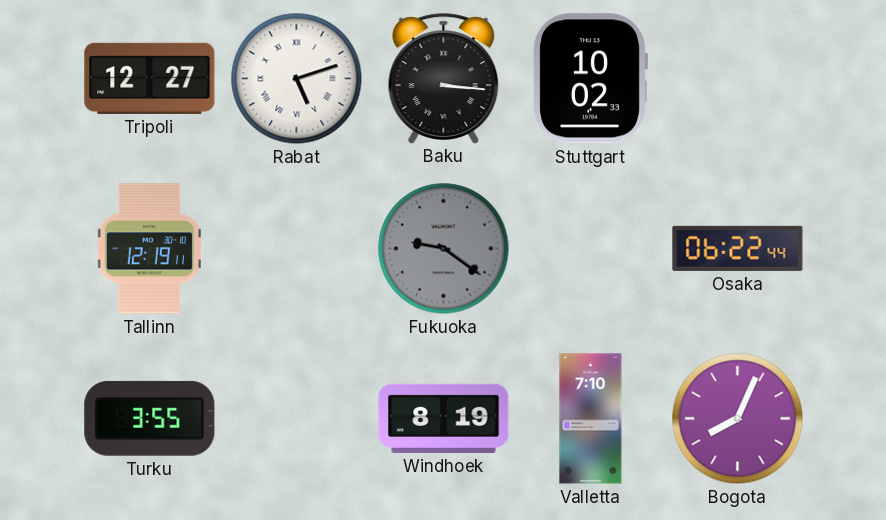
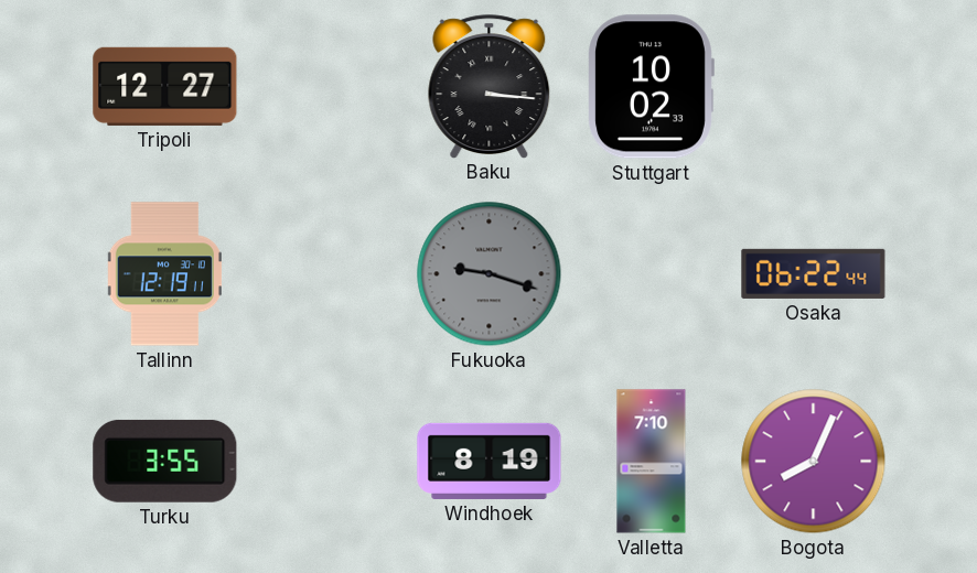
Rabat: 5:12 -> none (297, 79)
Fukuoka: 9:21 -> 9:18 (490, 274)
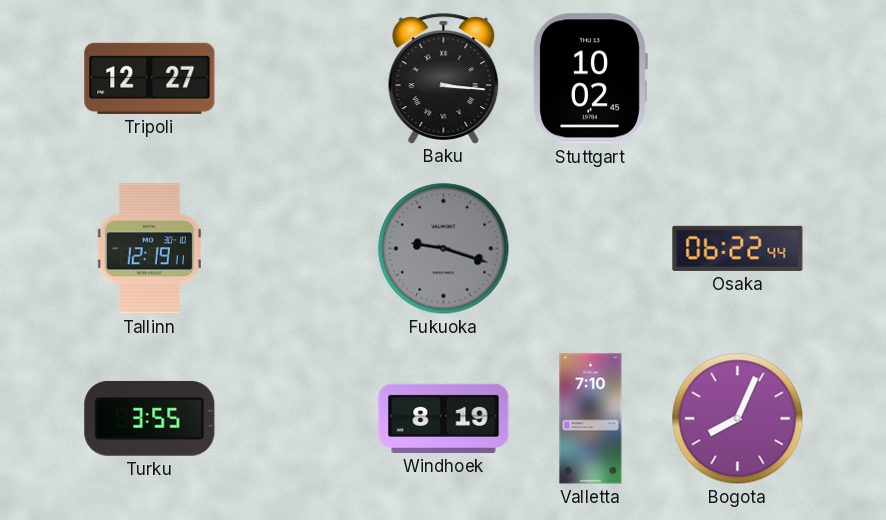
Stuttgart: 10:02:33 -> 10:02:45 (591, 79)
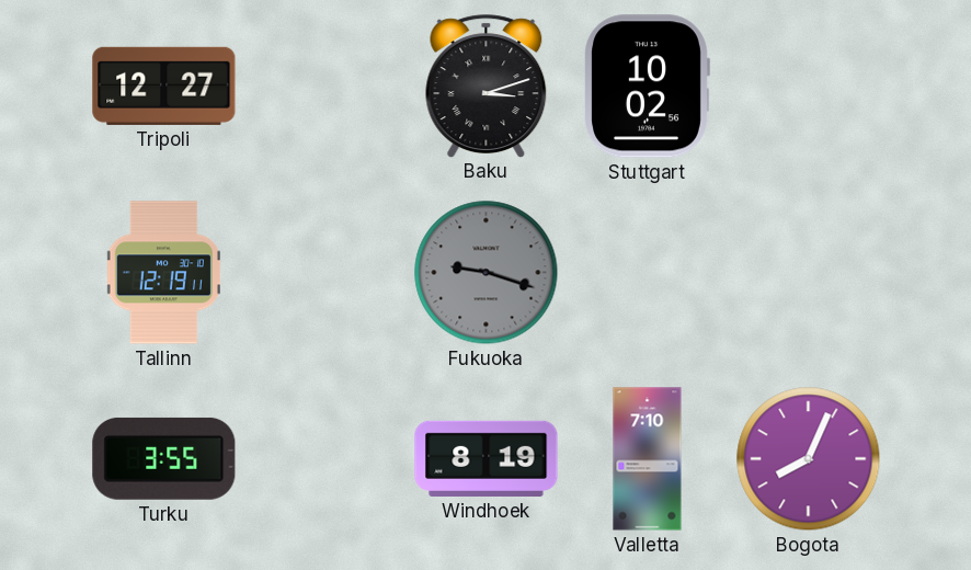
Baku: 3:16 -> 3:12 (487, 86)
Stuttgart: 10:02:45 -> 10:02:56 (648, 87)
Osaka: 06:22 -> none (738, 248)
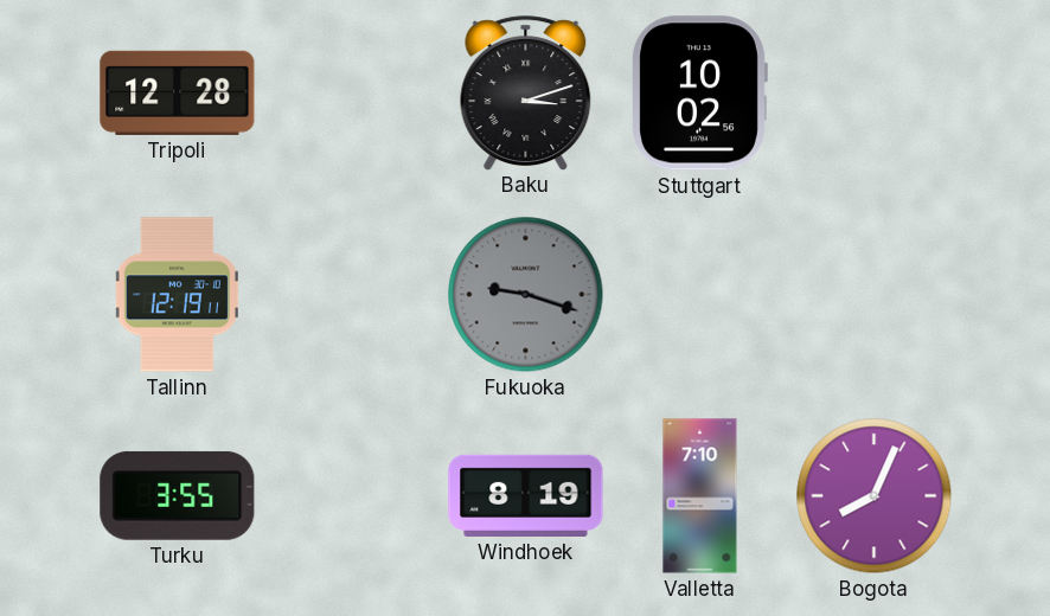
Tripoli: 12:27 -> 12:28 (178, 92)
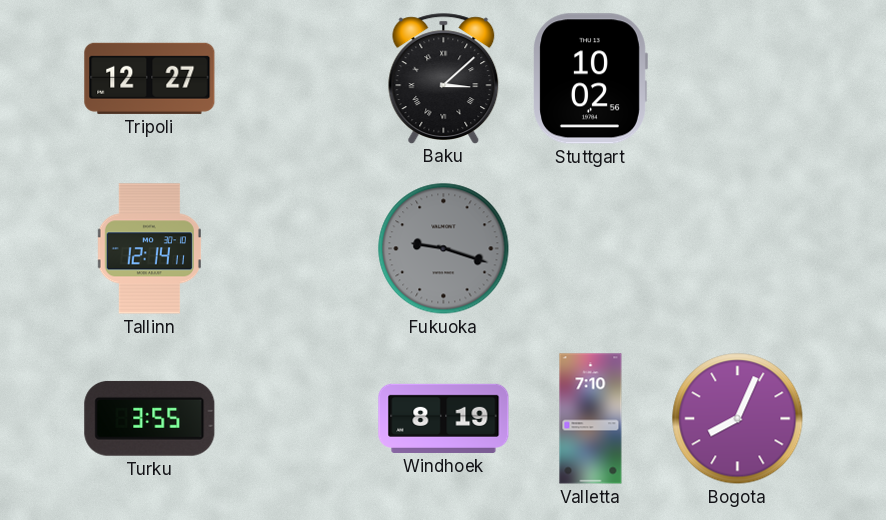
Tripoli: 12:28 -> 12:27 (150, 78)
Baku: 3:12 -> 3:08 (444, 78)
Tallinn: 12:19 -> 12:14 (149, 249)
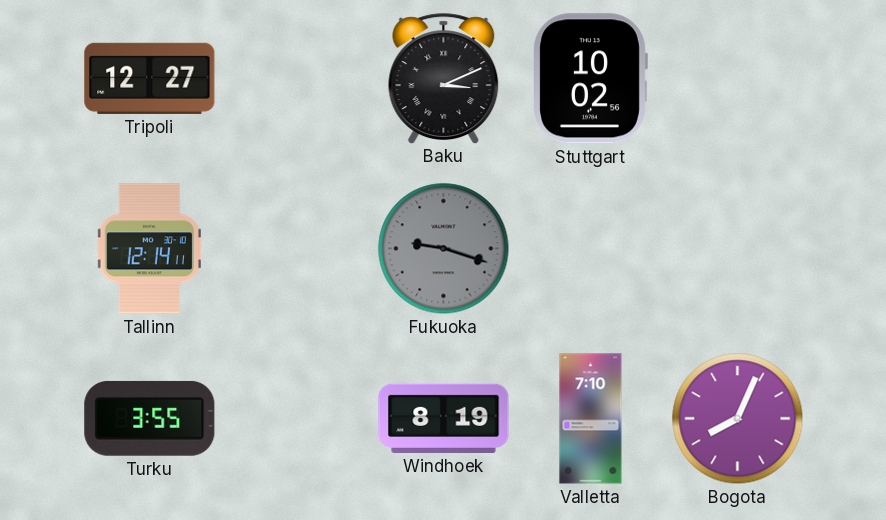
Baku: 3:08 -> 3:11 (444, 78)
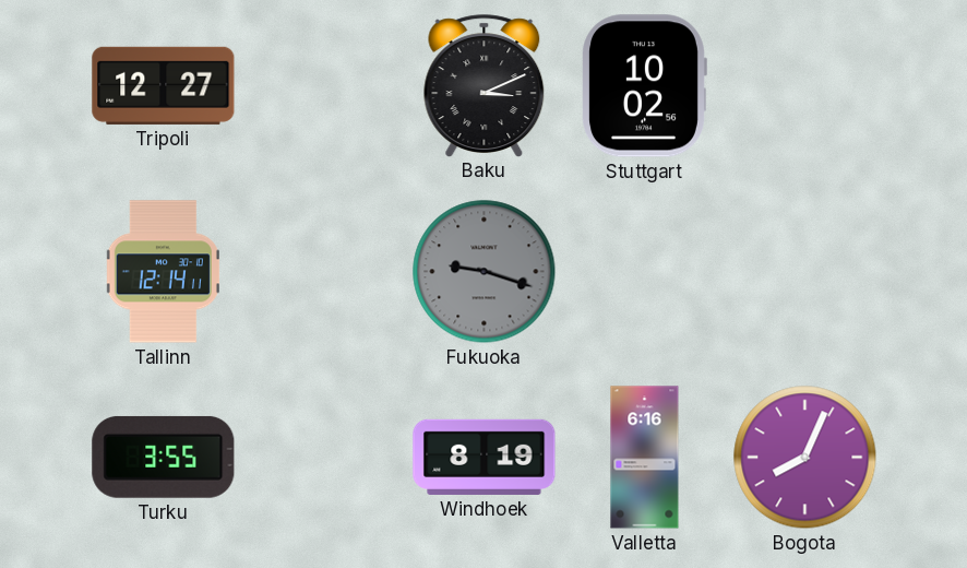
Valletta: 7:10 -> 6:16 (645, 458)
